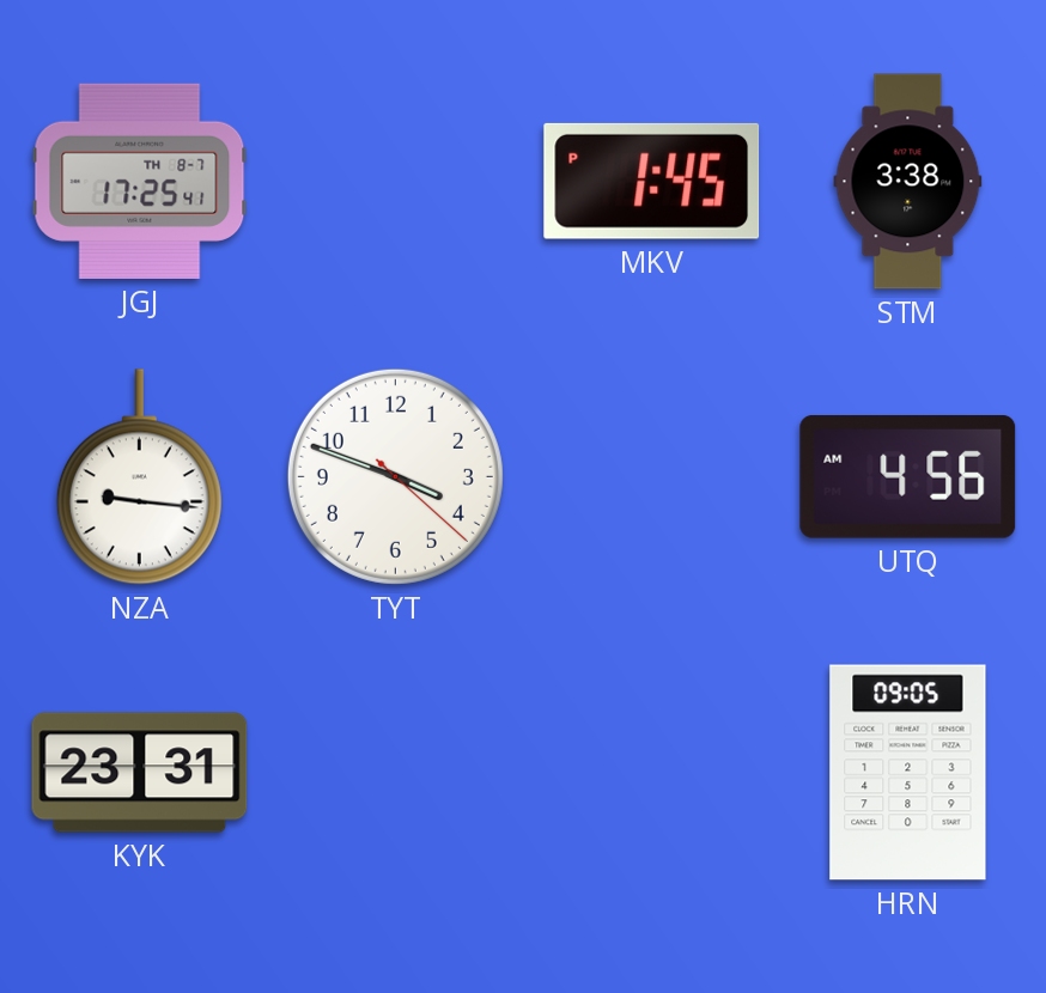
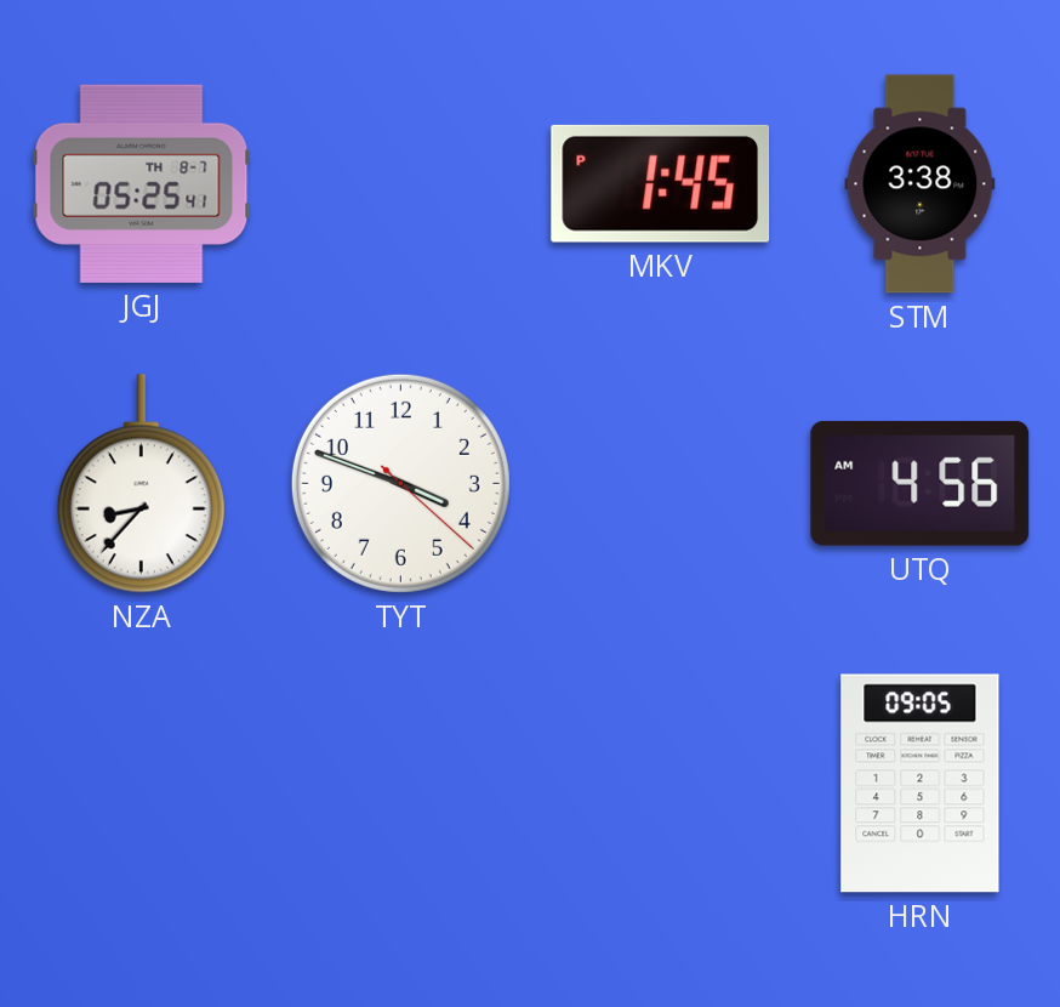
JGJ: 17:25 -> 05:25 (142, 183)
NZA: 9:16 -> 8:37 (141, 484)
KYK: 23:31 -> none (140, 773)
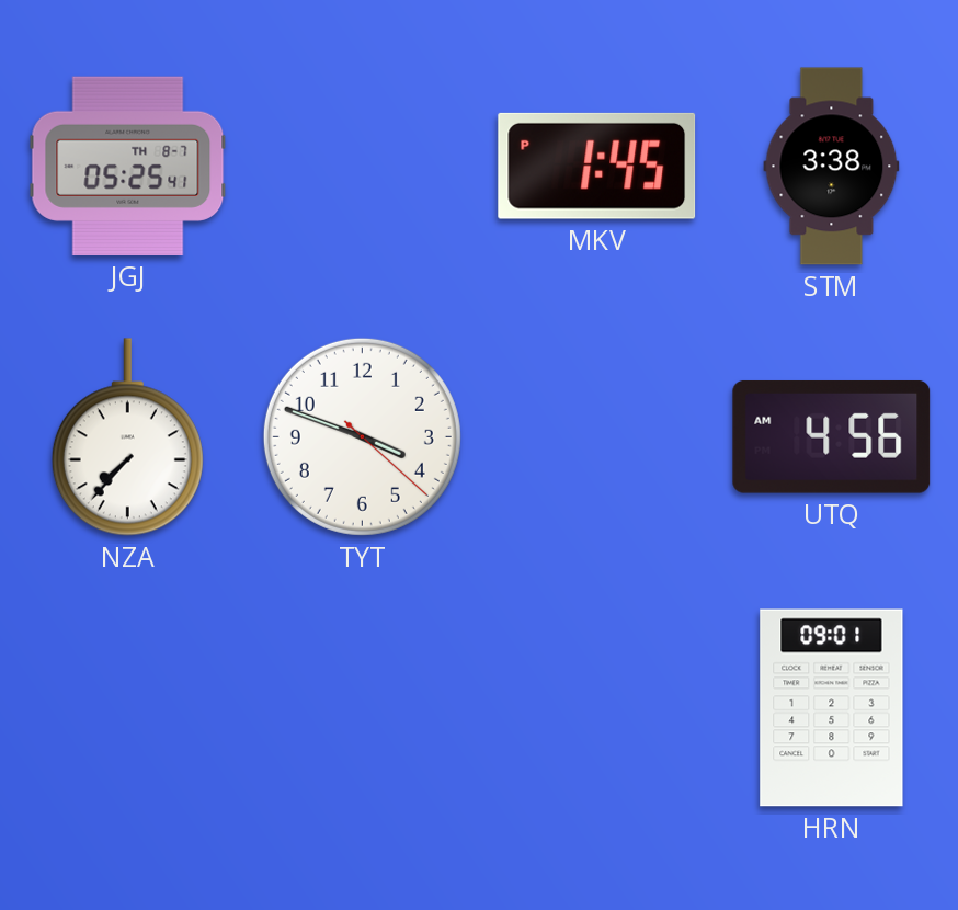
NZA: 8:37 -> 7:37 (127, 437)
HRN: 09:05 -> 09:01 (832, 708)
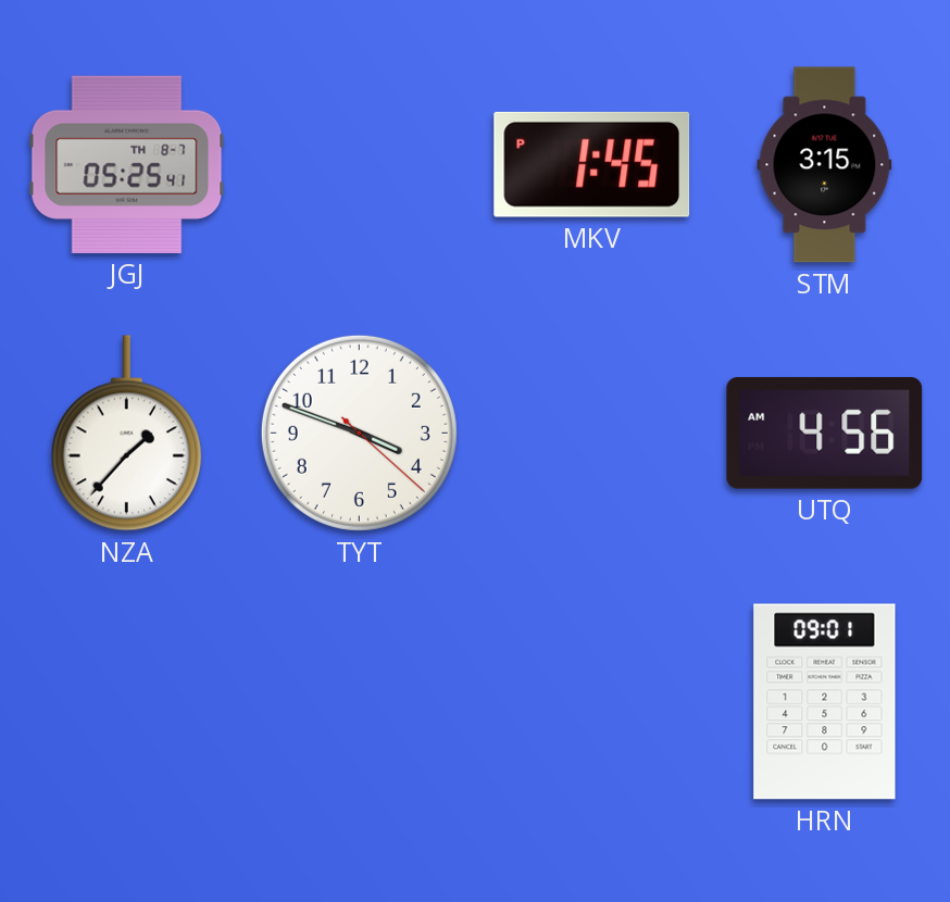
STM: 3:38 -> 3:15 (825, 165)
NZA: 7:37 -> 1:37 (126, 434)
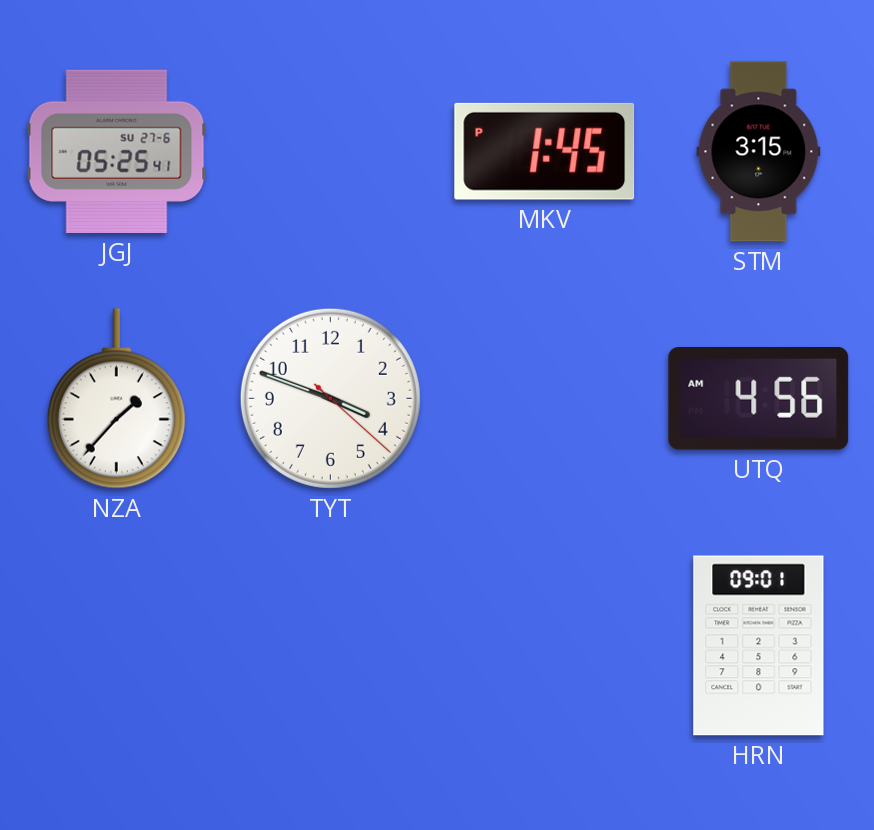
JGJ date: TH 8-7 -> SU 27-6 (117, 151)
